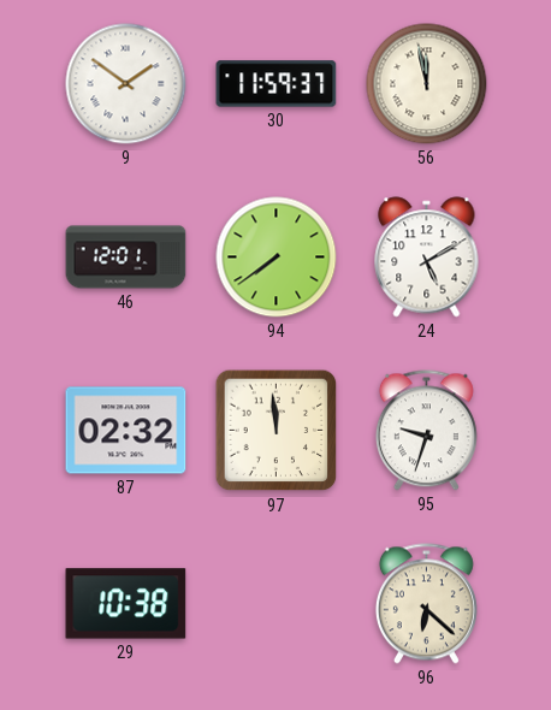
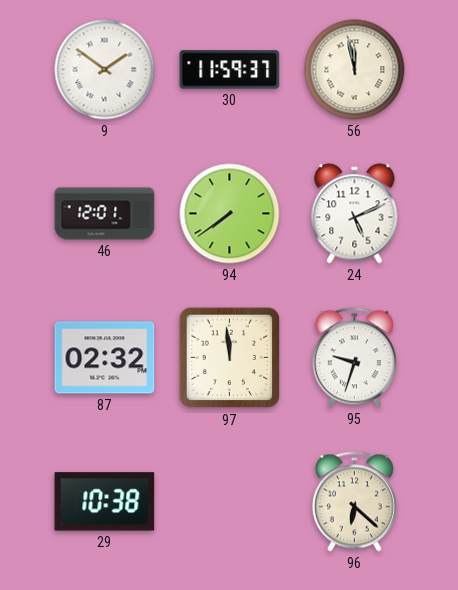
24: 5:10 -> 5:11 (355, 214)
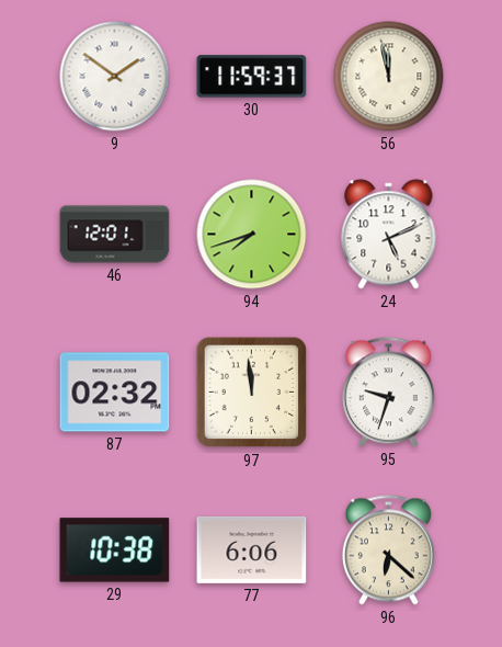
94: 7:39 -> 7:42 (252, 235)
77: none -> 6:06 (252, 549)
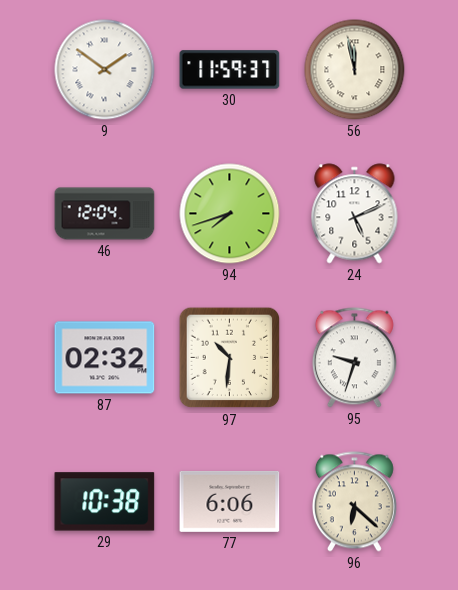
46: 12:01 -> 12:04 (105, 214)
97: 11:59 -> 10:31 (230, 358)
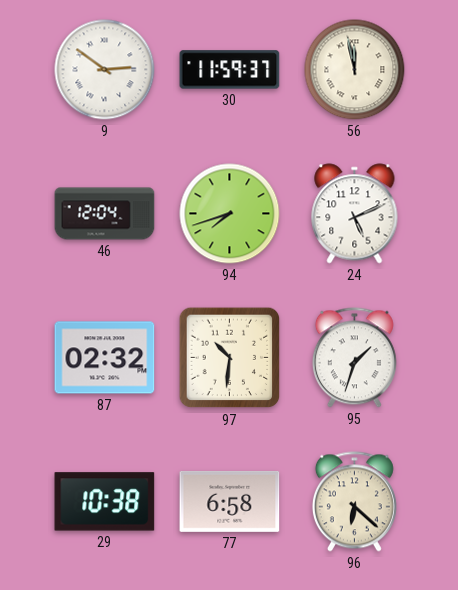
9: 1:51 -> 2:51 (105, 70)
95: 9:33 -> 1:33 (354, 358)
77: 6:06 -> 6:58 (230, 501)
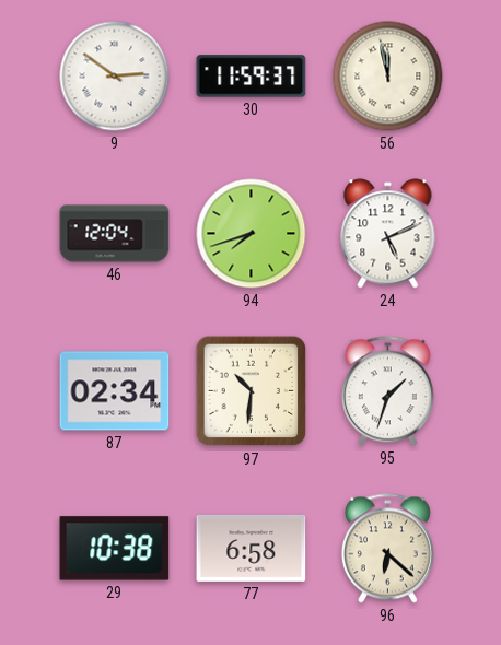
87: 02:32 -> 02:34 (115, 391)
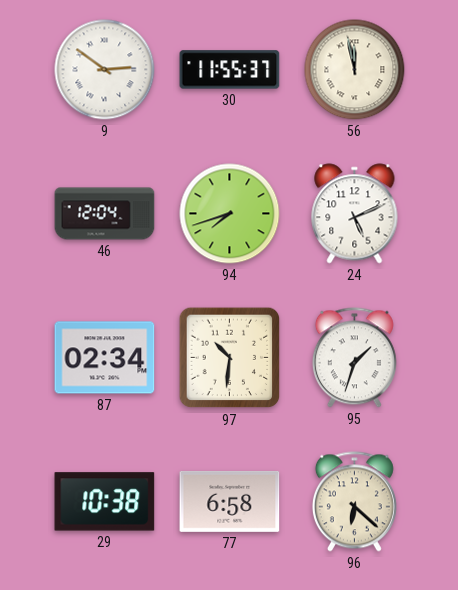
30: 11:59 -> 11:55 (230, 70)
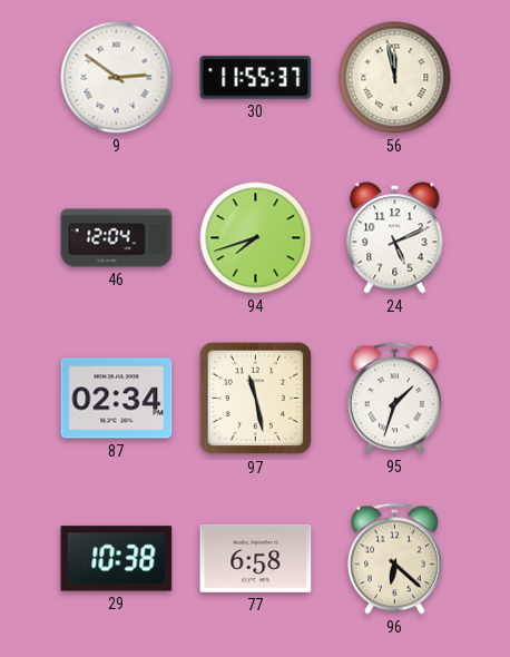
97: 10:31 -> 11:28 (256, 399)
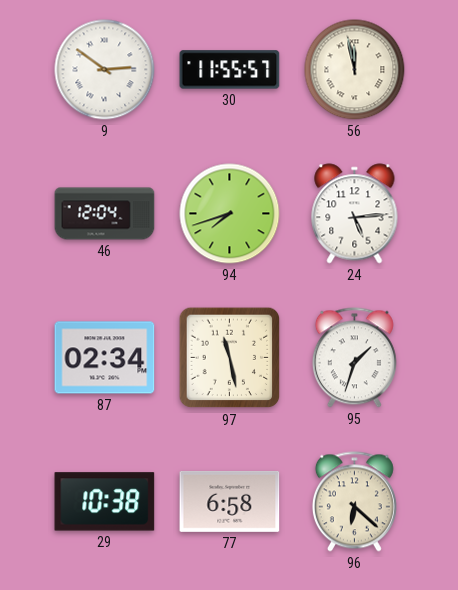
30: 11:55:37 -> 11:55:57 (230, 70)
24: 5:11 -> 5:14 (355, 214)
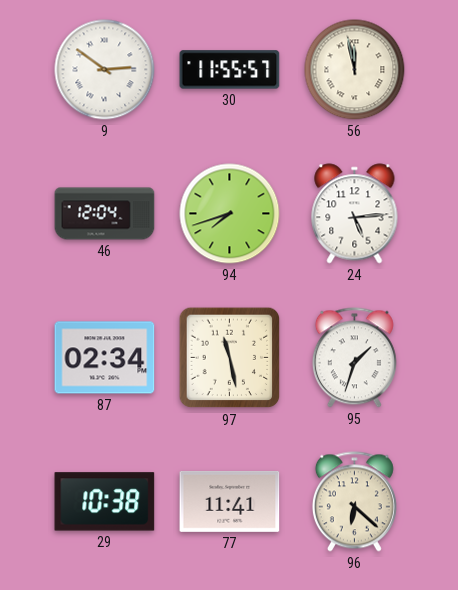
77: 6:58 -> 11:41 (230, 501)
